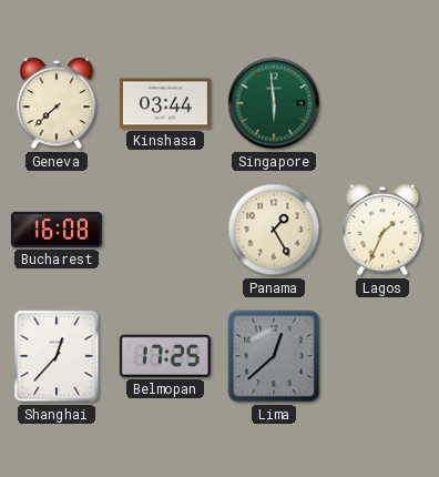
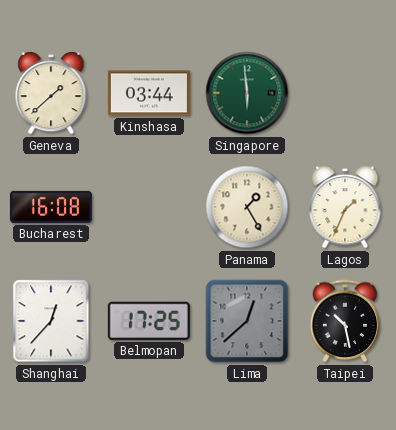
Geneva: 7:38 -> 1:38 (51, 94)
Taipei: none -> 10:28 (345, 321)
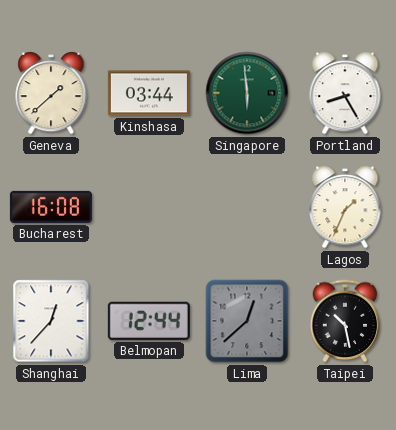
Portland: none -> 8:25 (345, 94)
Panama: 1:25 -> none (247, 207)
Belmopan: 17:25 -> 12:44 (149, 321)
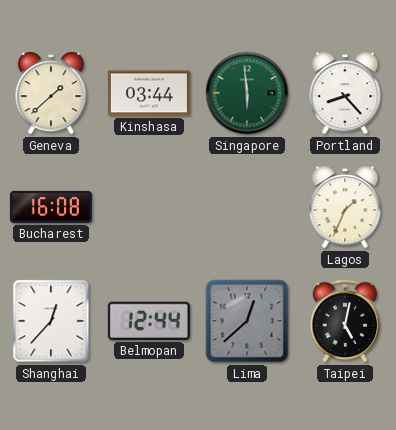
Portland: 8:25 -> 8:23 (345, 94)
Taipei: 10:28 -> 5:02 (345, 321)
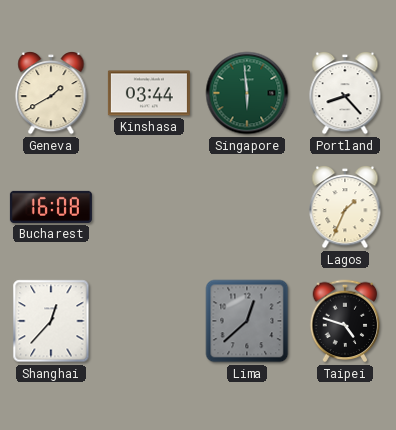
Geneva: 1:38 -> 1:40 (51, 94)
Belmopan: 12:44 -> none (149, 321)
Taipei: 5:02 -> 4:48 (345, 321)
